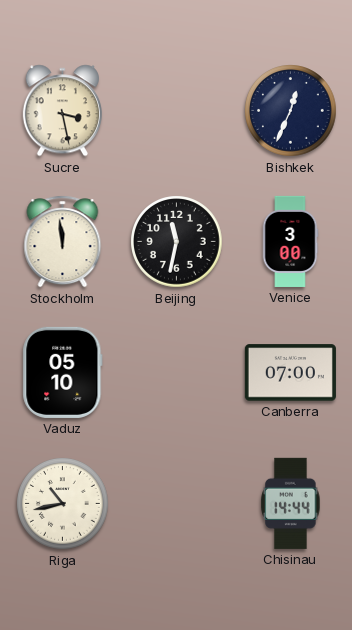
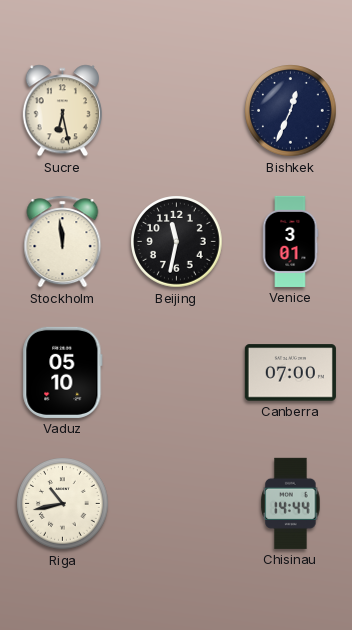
Sucre: 3:28 -> 6:28 (62, 111)
Venice: 3:00 -> 3:01 (290, 241)
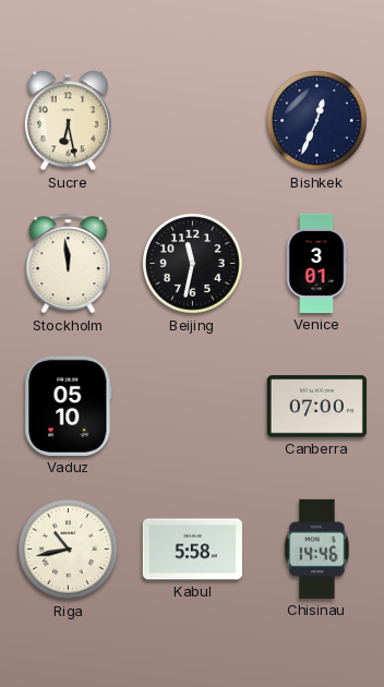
Kabul: none -> 5:58 (192, 550)
Chisinau: 14:44 -> 14:46 (317, 549)
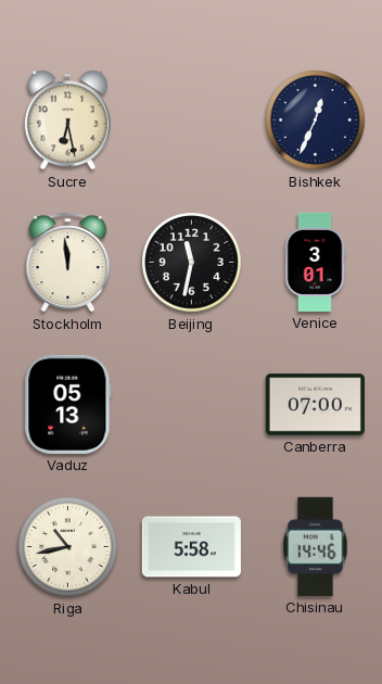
Vaduz: 05:10 -> 05:13 (68, 404)
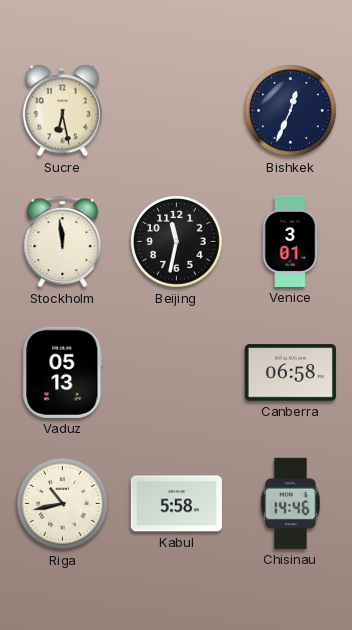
Canberra: 07:00 -> 06:58 (290, 373)
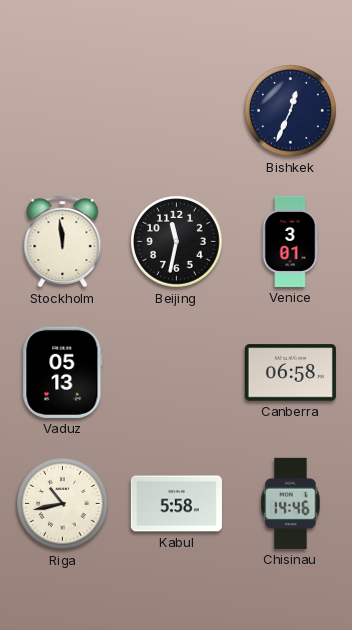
Sucre: 6:28 -> none (62, 111)
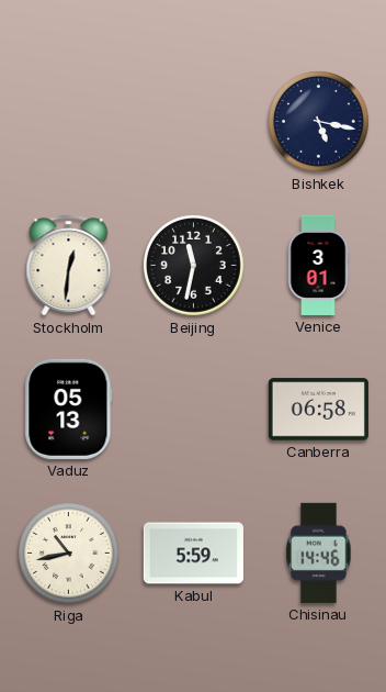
Bishkek: 12:34 -> 5:17 (319, 122)
Stockholm: 11:59 -> 12:31 (69, 266)
Kabul: 5:58 -> 5:59 (193, 554)
